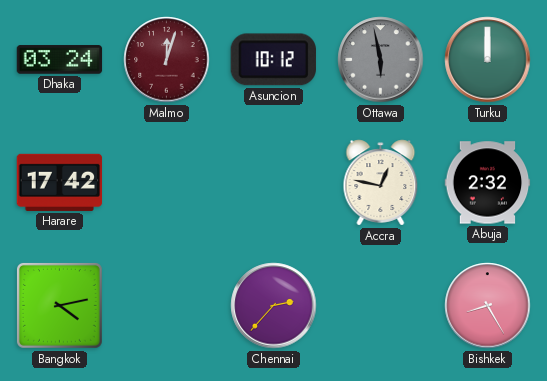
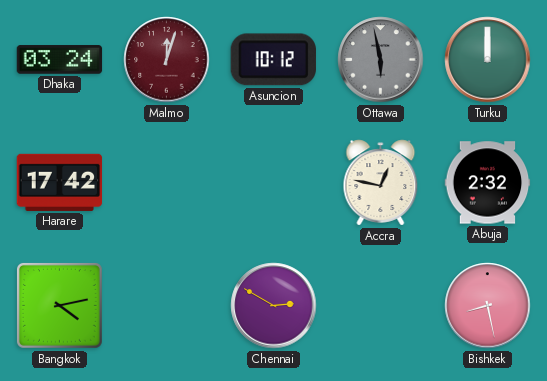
Chennai: 2:37 -> 2:50 (274, 306)
Bishkek: 8:25 -> 8:28 (488, 306)
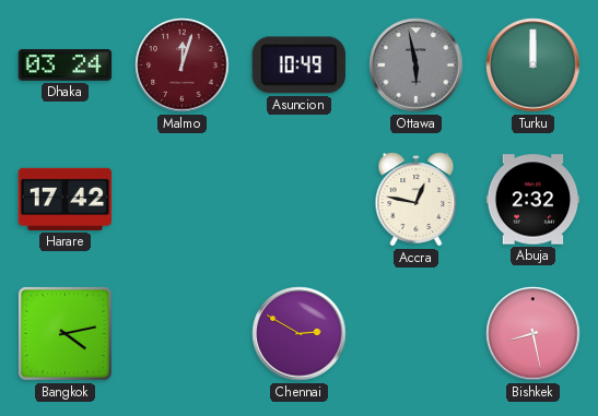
Asuncion: 10:12 -> 10:49 (298, 66)
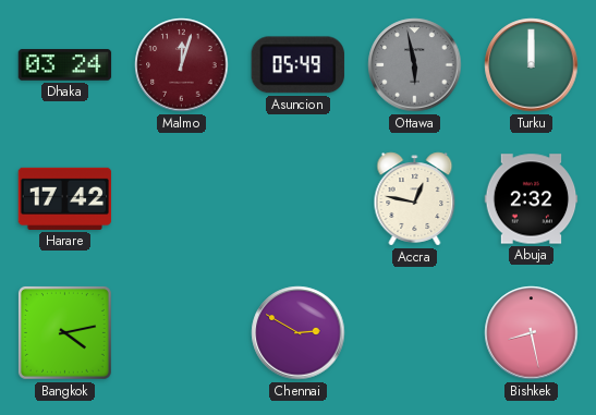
Asuncion: 10:49 -> 05:49 (297, 65)
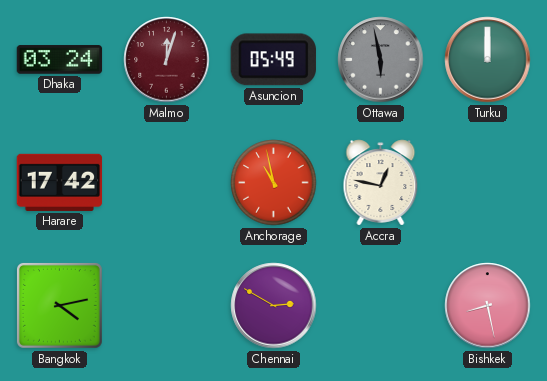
Anchorage: none -> 10:58 (274, 183)
Abuja: 2:32 -> none (532, 199)
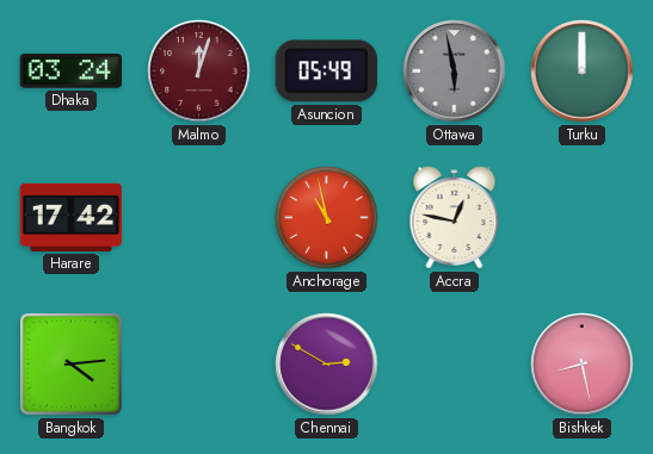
Bangkok: 4:13 -> 4:14 (70, 363)
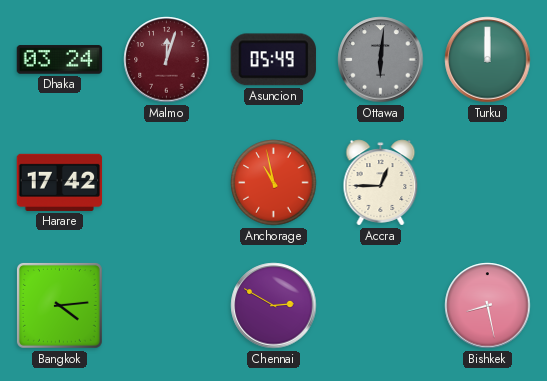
Ottawa: 5:58 -> 6:01 (381, 60)
Accra: 12:47 -> 12:45 (381, 183)
